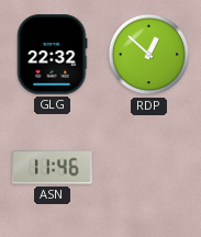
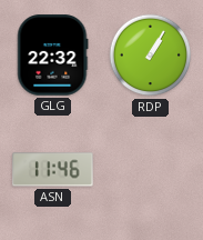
RDP: 12:52 -> 1:05 (151, 56)
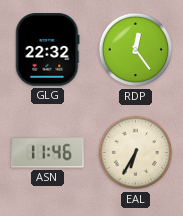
RDP: 1:05 -> 12:24 (136, 50)
EAL: none -> 6:35 (136, 153)
